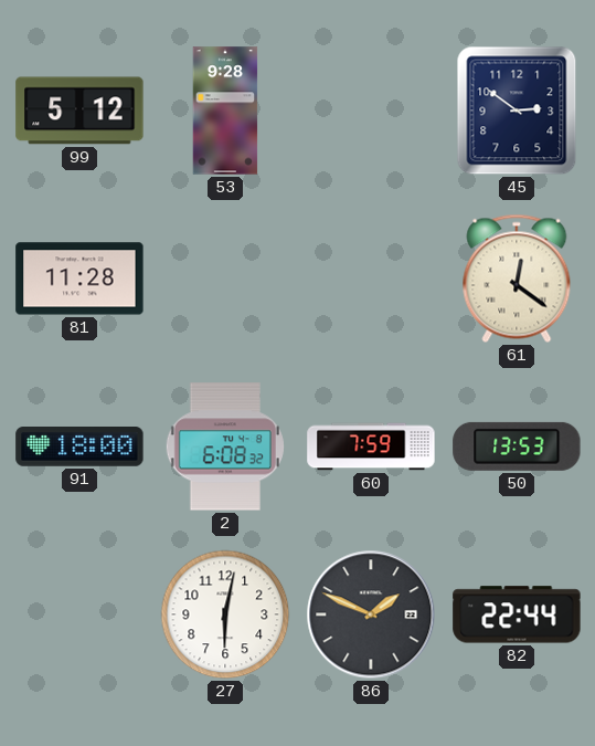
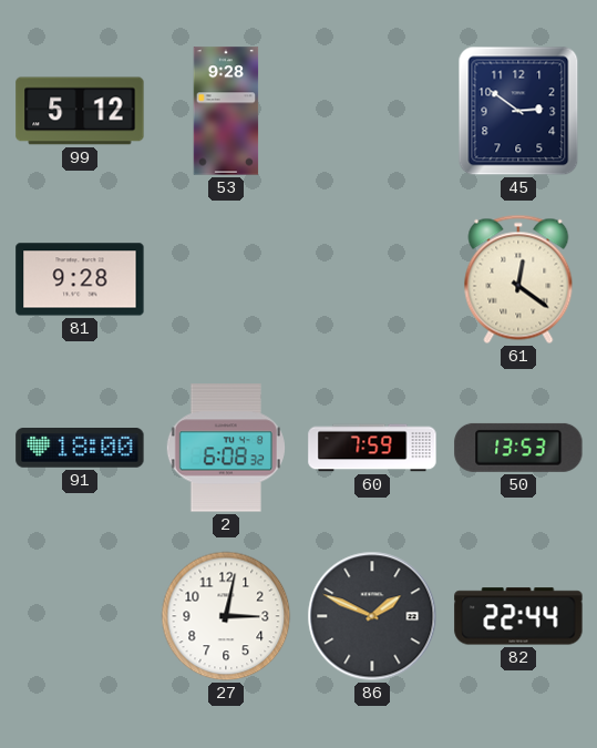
81: 11:28 -> 9:28 (80, 279)
27: 6:02 -> 3:02 (226, 616)
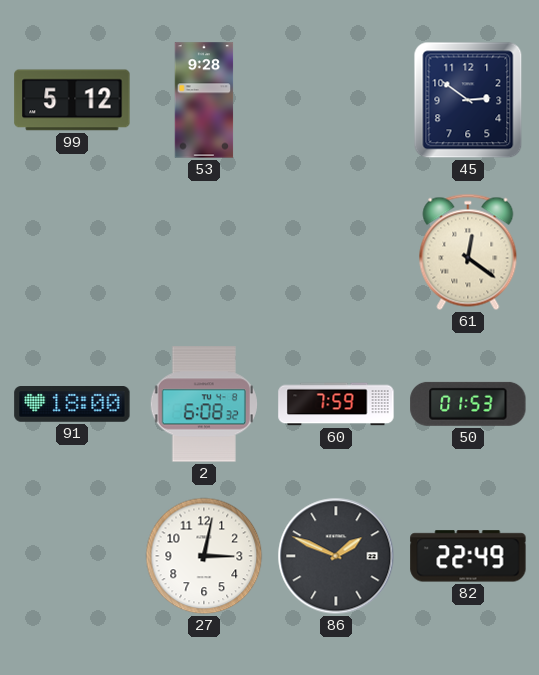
81: 9:28 -> none (80, 279)
50: 13:53 -> 01:53 (468, 404)
82: 22:44 -> 22:49 (468, 556)
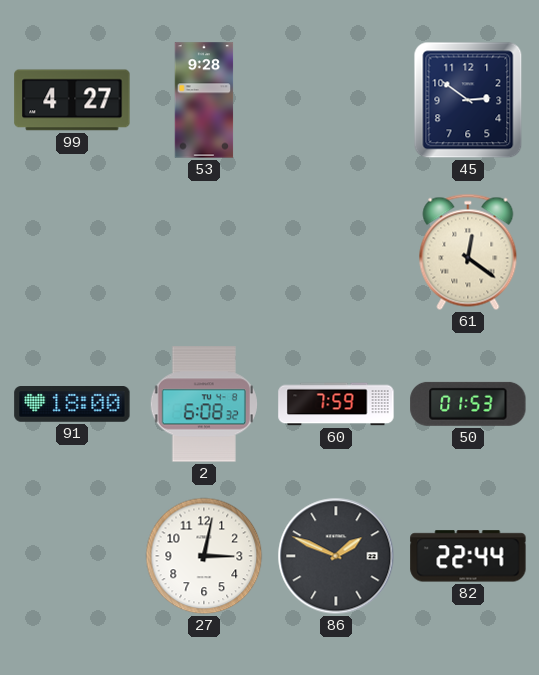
99: 5:12 -> 4:27 (72, 100)
82: 22:49 -> 22:44 (468, 556)
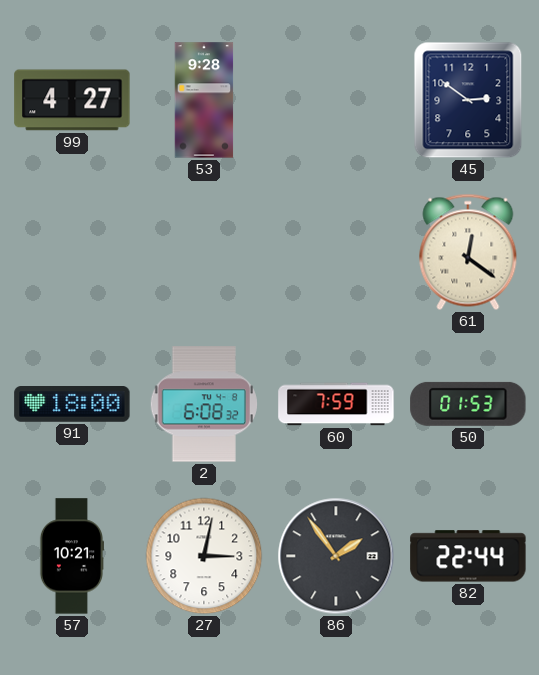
57: none -> 10:21 (71, 556)
86: 1:49 -> 1:54 (336, 556)
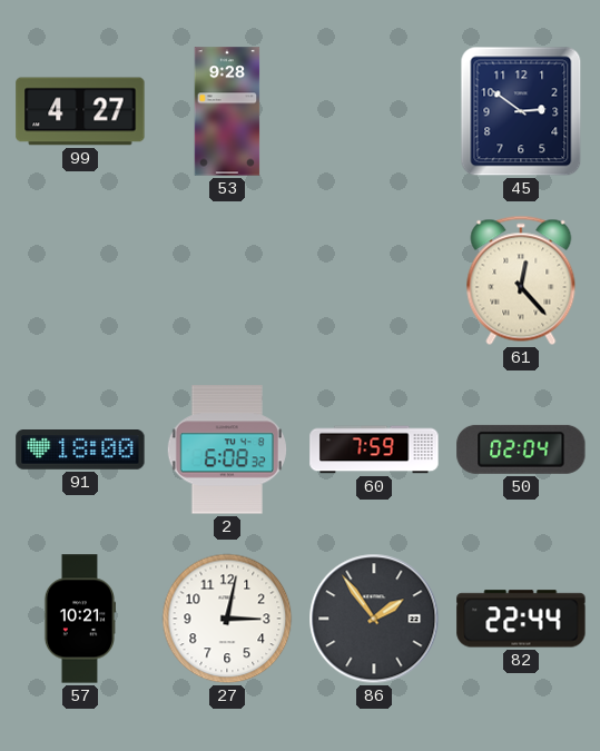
61: 12:21 -> 12:23 (521, 280)
50: 01:53 -> 02:04 (521, 449)
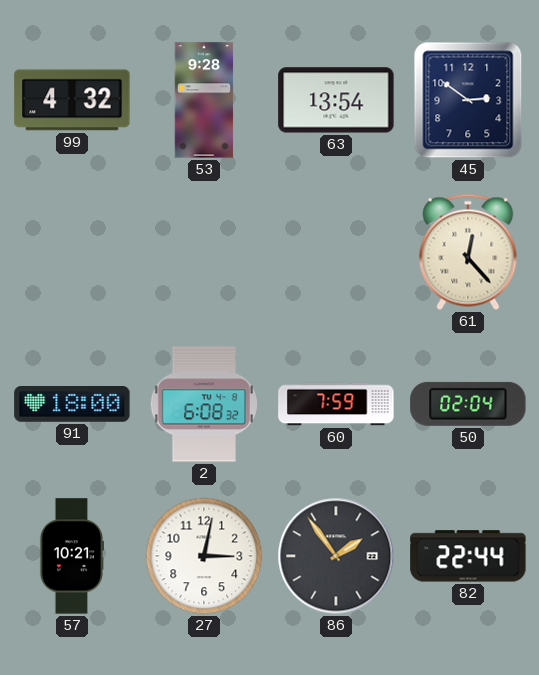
99: 4:27 -> 4:32 (72, 100)
63: none -> 13:54 (336, 100)
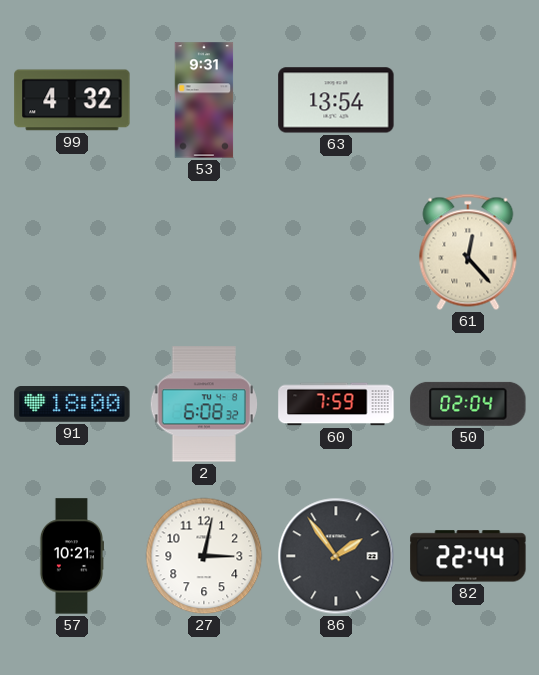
53: 9:28 -> 9:31 (204, 100)
45: 2:51 -> none (468, 100)
